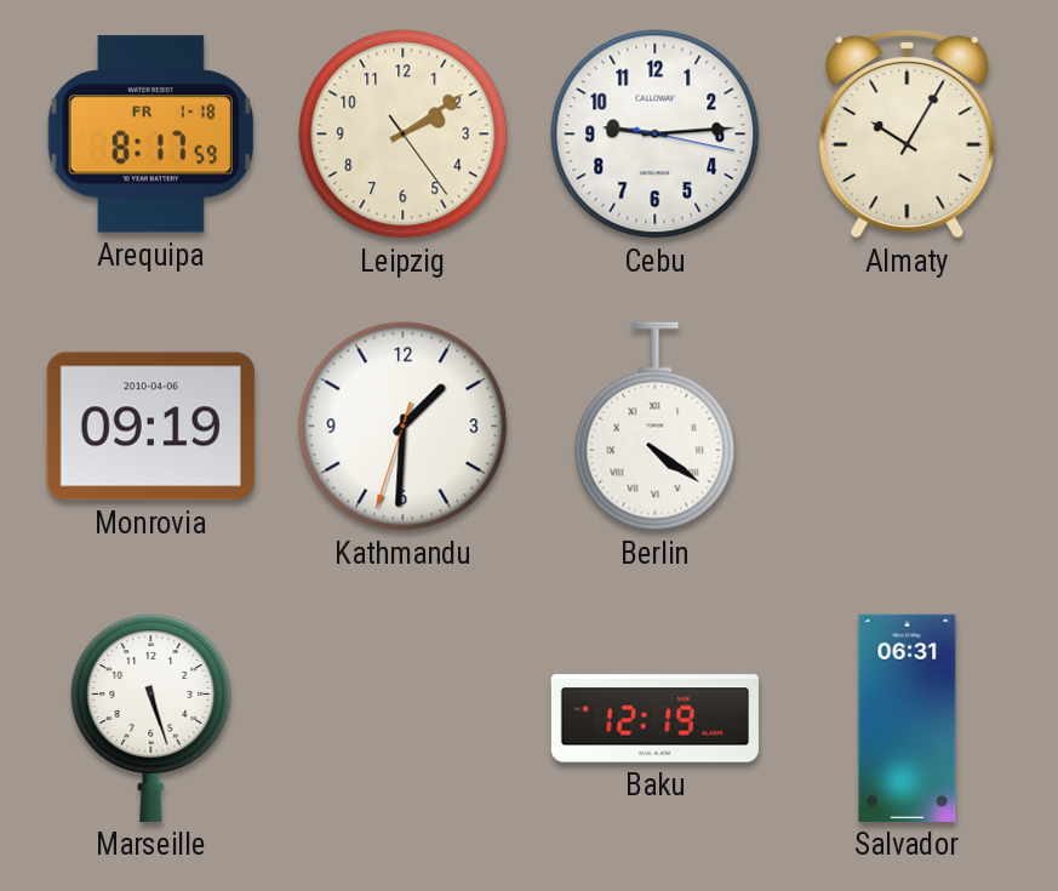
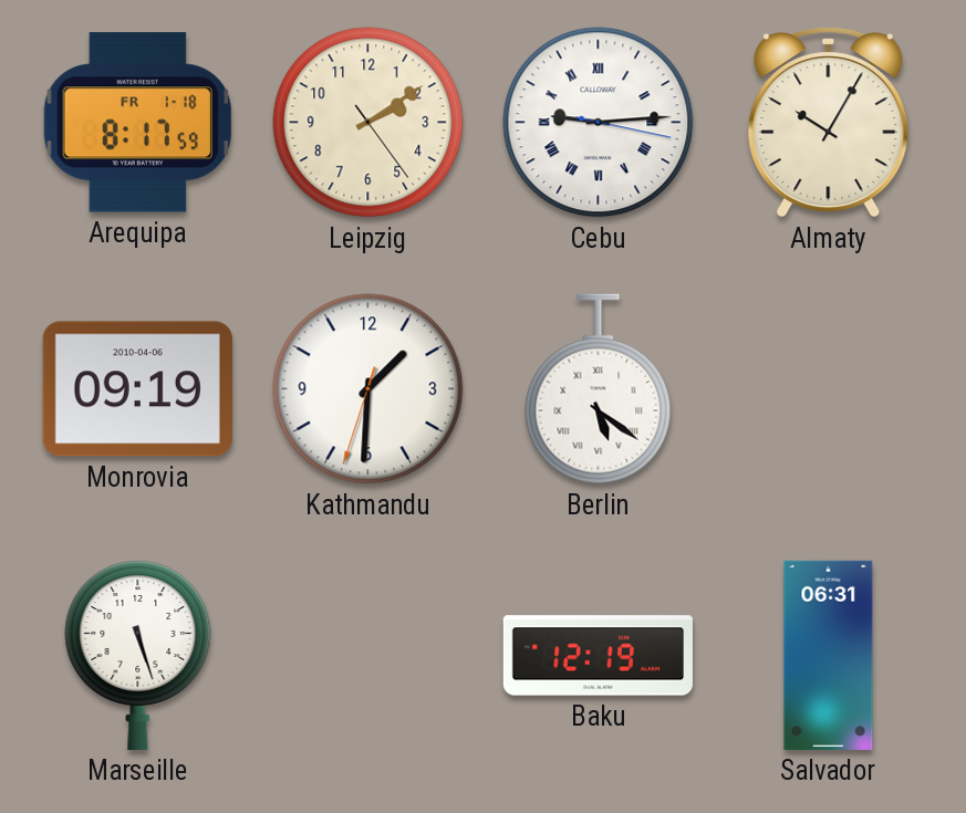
Cebu numerals: Arabic -> Roman (599, 123)
Berlin: 4:21 -> 5:21 (599, 389)
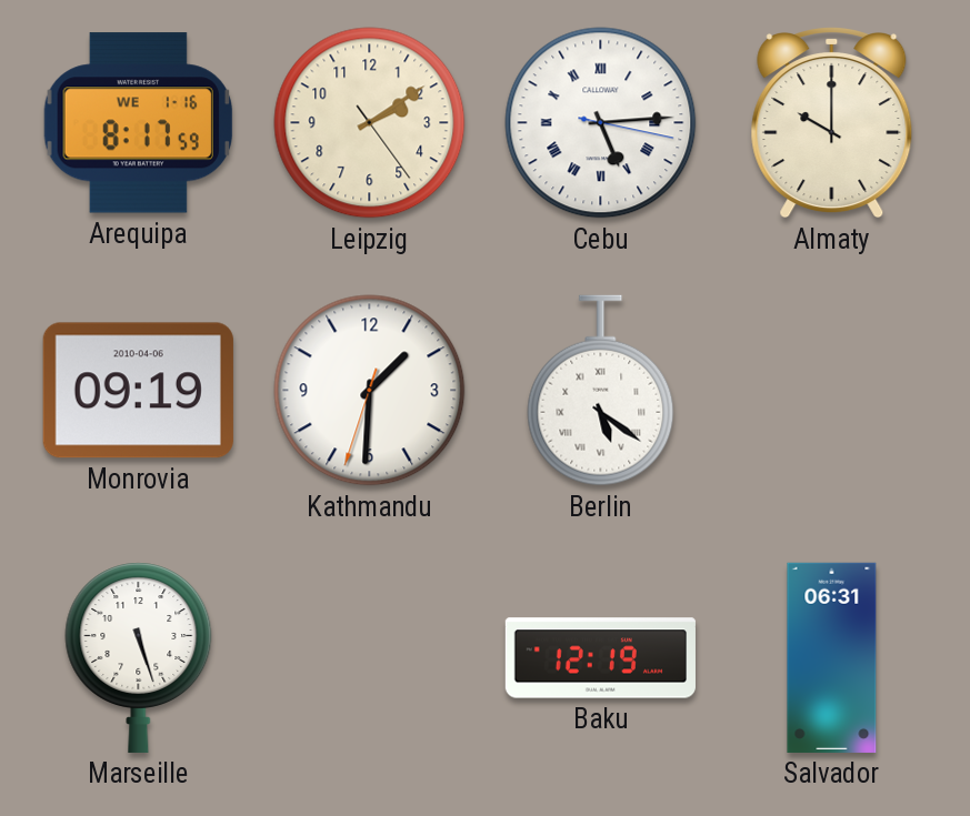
Arequipa date: FR 1-18 -> WE 1-16 (138, 123)
Cebu: 9:14 -> 5:14 (601, 123)
Almaty: 10:05 -> 10:00 (832, 123)
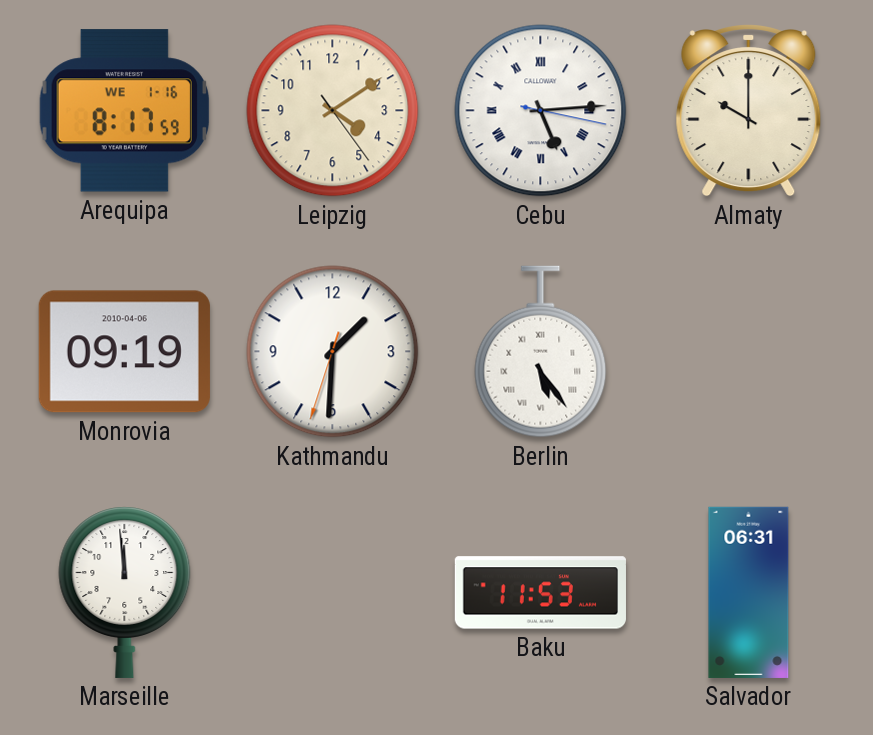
Leipzig: 2:09 -> 4:09 (333, 111)
Berlin: 5:21 -> 5:24 (541, 352)
Marseille: 5:27 -> 11:59 (125, 592)
Baku: 12:19 -> 11:53 (540, 593)
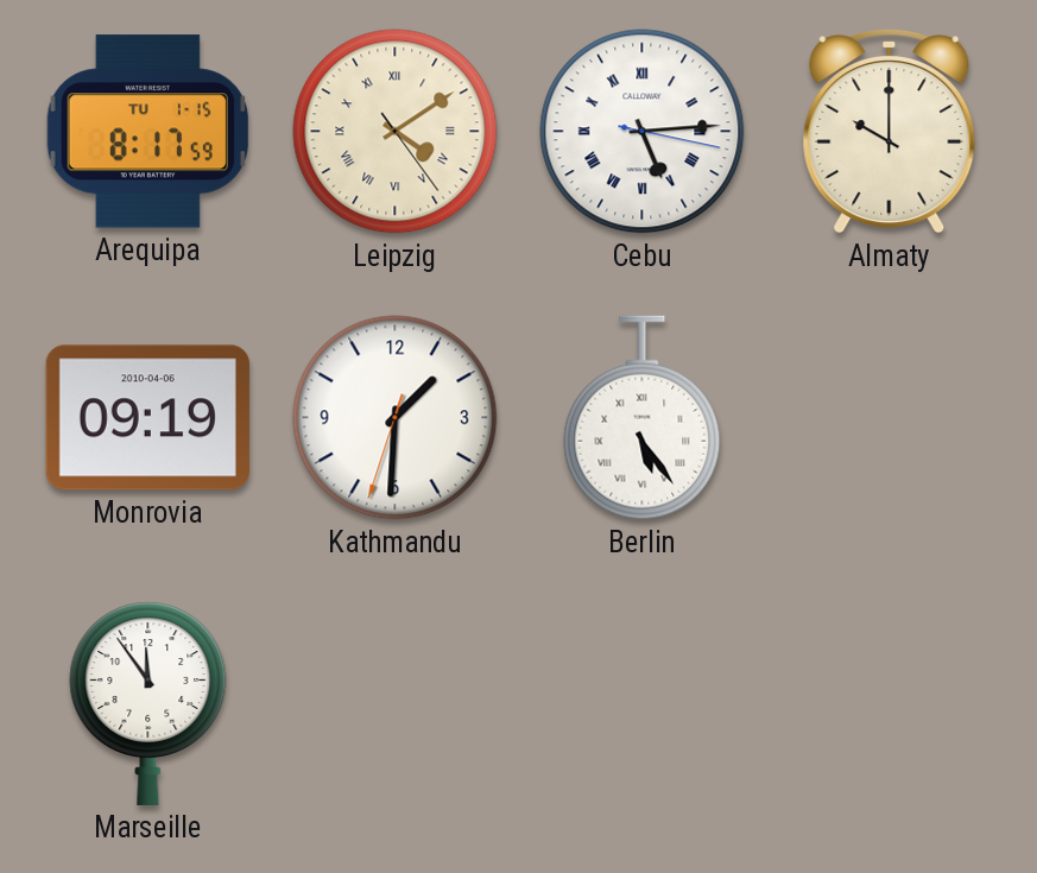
Arequipa date: WE 1-16 -> TU 1-15 (147, 132)
Leipzig numerals: Arabic -> Roman (396, 132)
Marseille: 11:59 -> 11:54 (148, 703)
Baku: 11:53 -> none (540, 593)
Salvador: 06:31 -> none (749, 592)
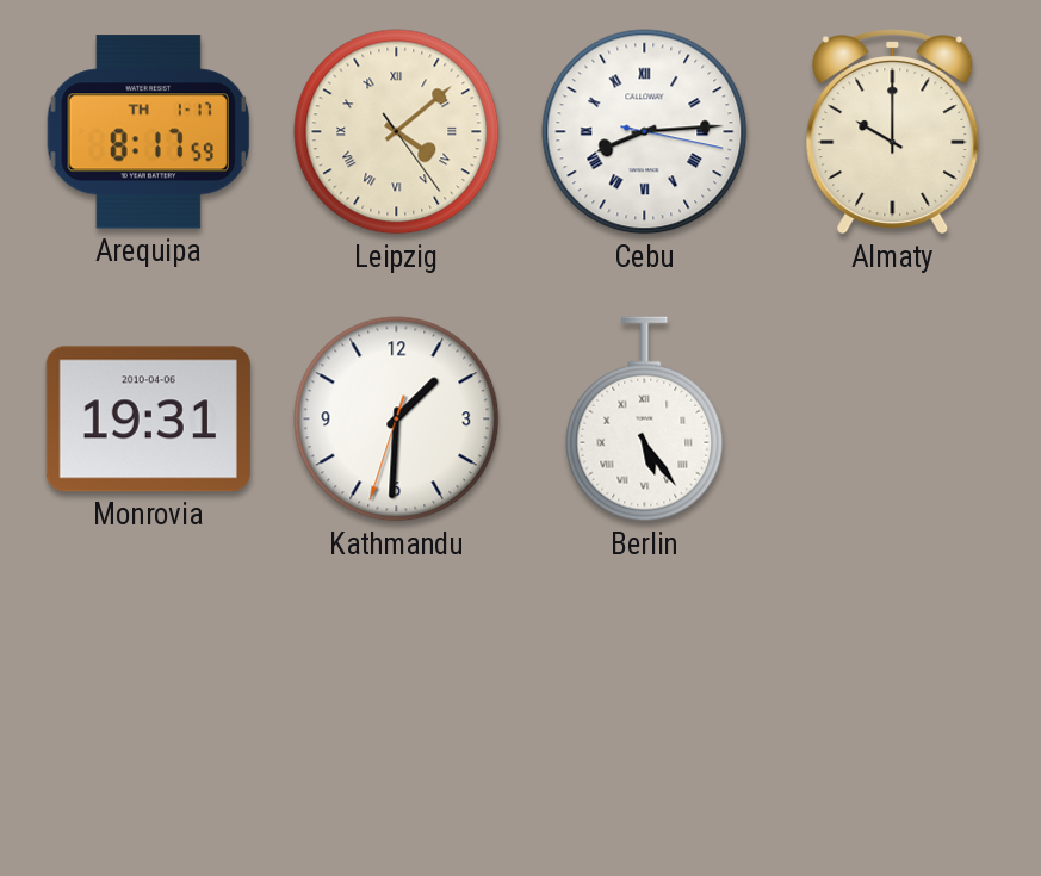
Arequipa date: TU 1-15 -> TH 1-17 (148, 132)
Leipzig: 4:09 -> 4:08 (397, 132)
Cebu: 5:14 -> 8:14 (645, 132)
Monrovia: 09:19 -> 19:31 (148, 420)
Marseille: 11:54 -> none (148, 703)
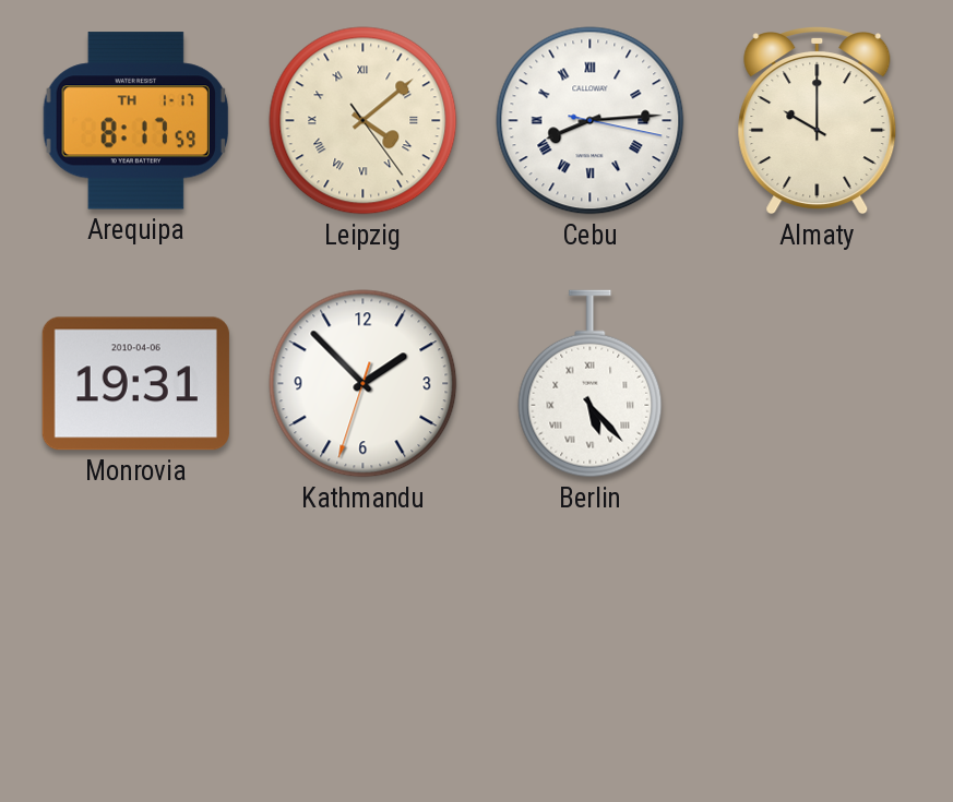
Kathmandu: 1:30 -> 1:52 (364, 384)
Berlin: 5:24 -> 5:23 (591, 384)
